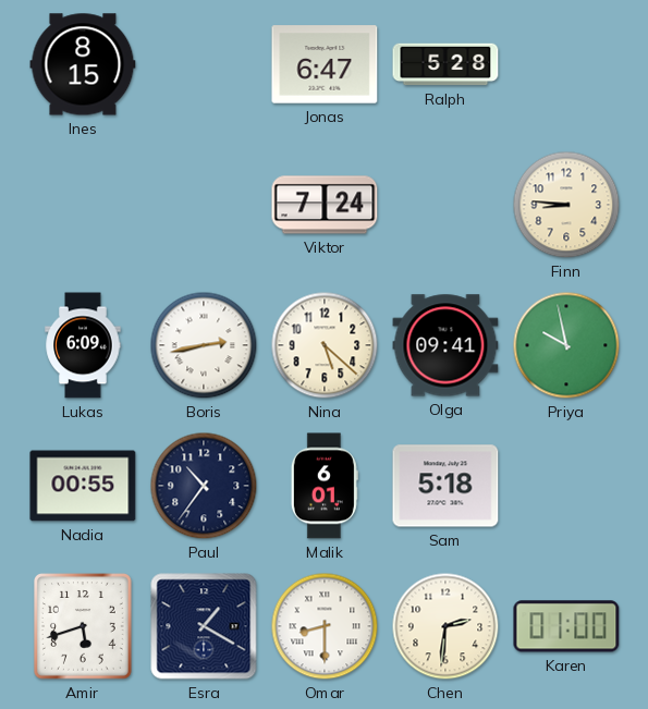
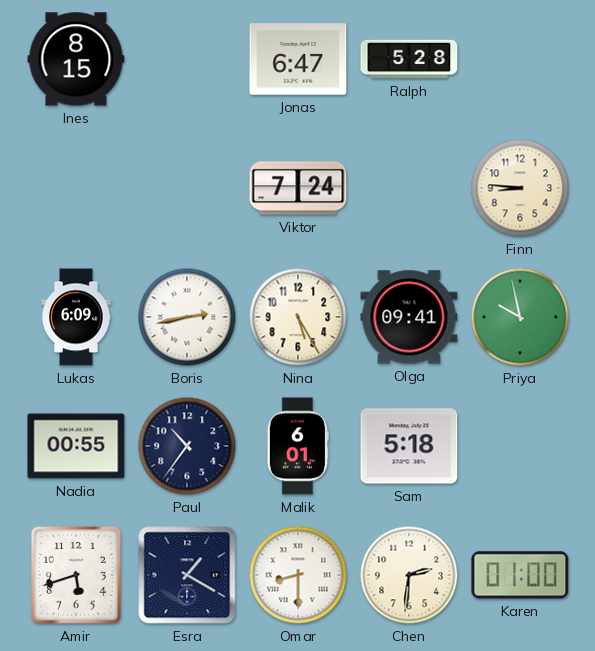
Nina: 5:22 -> 5:25 (298, 317)
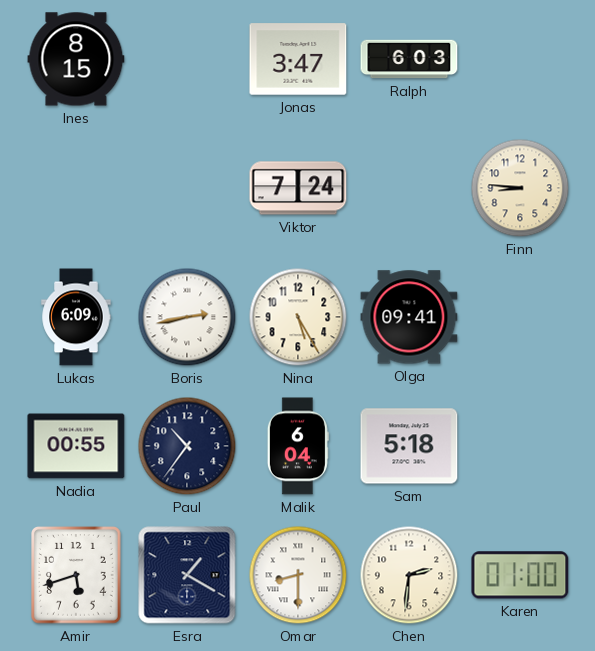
Jonas: 6:47 -> 3:47 (298, 59)
Ralph: 5:28 -> 6:03 (409, 59)
Priya: 9:58 -> none (520, 317)
Malik: 6:01 -> 6:04 (298, 446)
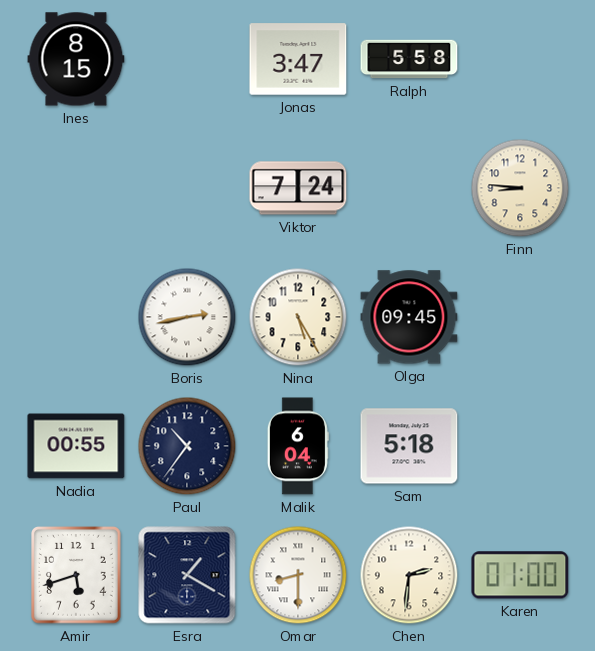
Ralph: 6:03 -> 5:58 (409, 59)
Lukas: 6:09 -> none (76, 317)
Olga: 09:41 -> 09:45 (409, 317)
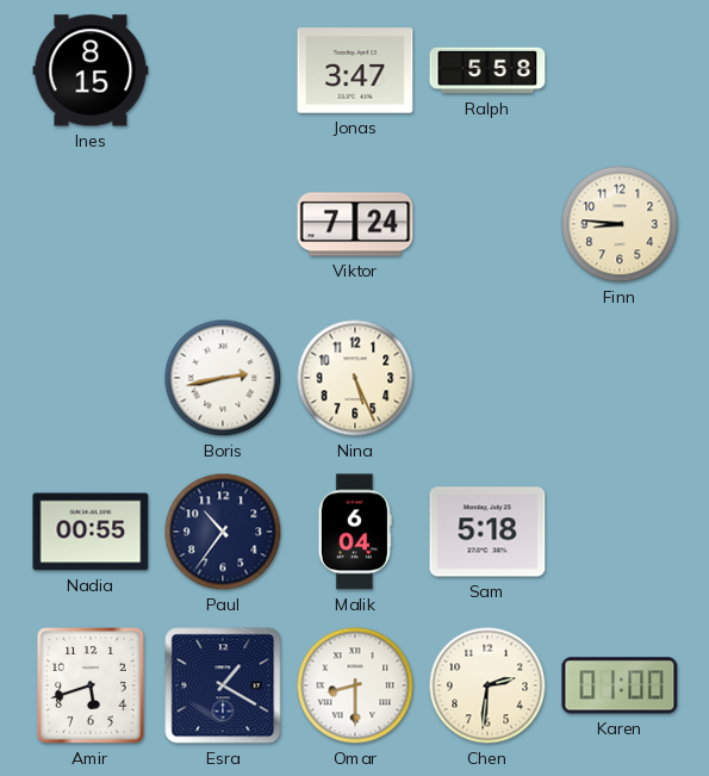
Nina: 5:25 -> 5:26 (355, 378)
Olga: 09:45 -> none (409, 317)
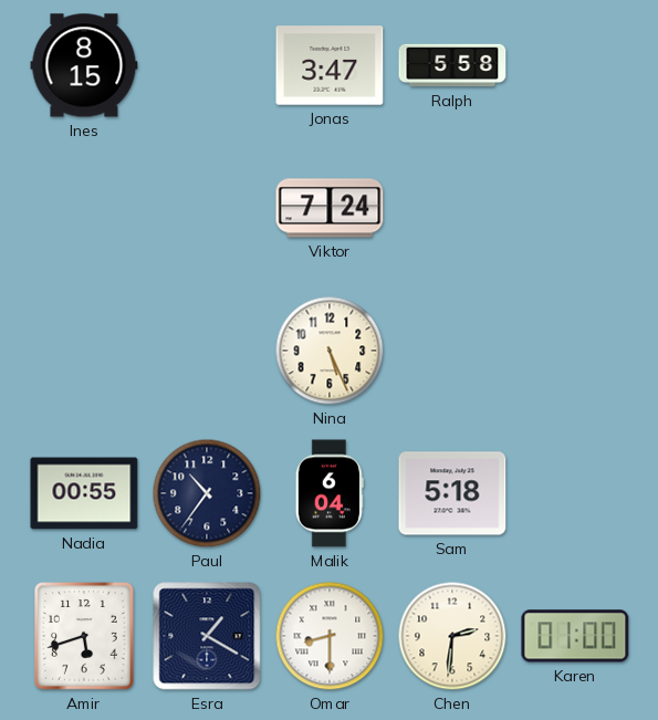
Finn: 8:46 -> none (620, 224)
Boris: 2:43 -> none (223, 378)
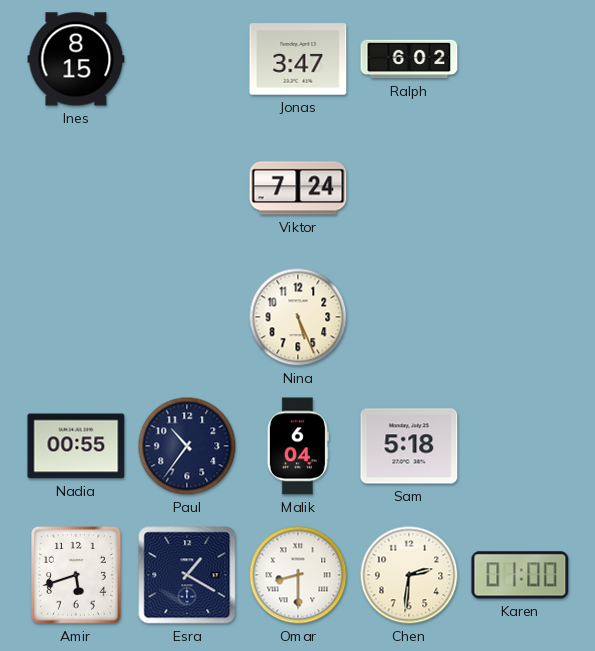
Ralph: 5:58 -> 6:02 (409, 59)
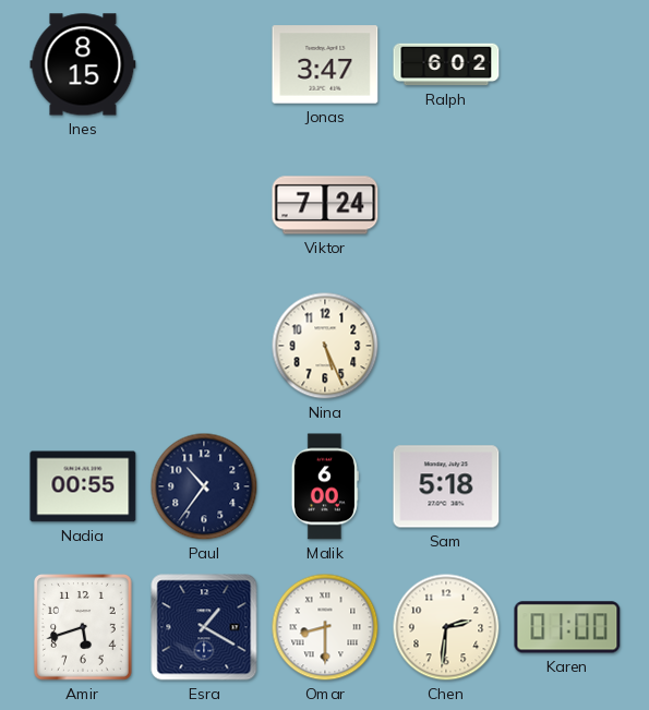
Malik: 6:04 -> 6:00 (325, 486)
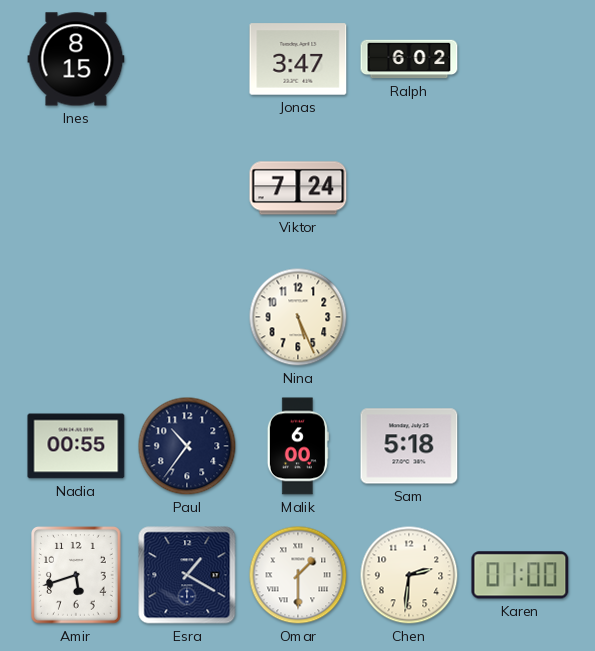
Omar: 8:30 -> 1:30 (298, 575)
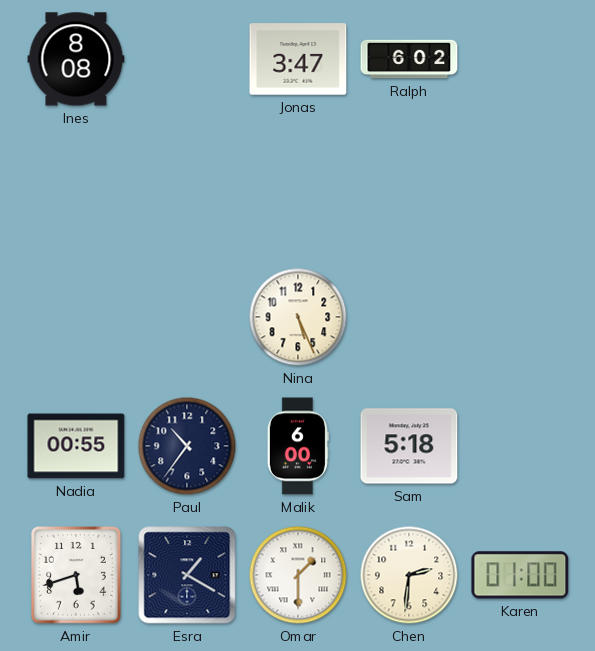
Ines: 8:15 -> 8:08 (76, 59)
Viktor: 7:24 -> none (298, 188)
